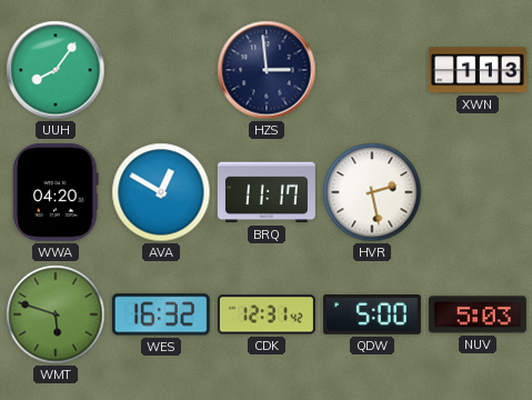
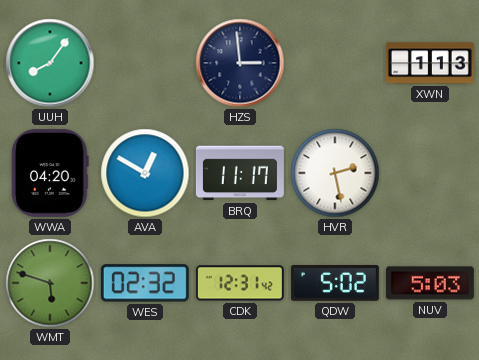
WES: 16:32 -> 02:32 (145, 283)
QDW: 5:00 -> 5:02 (335, 283)
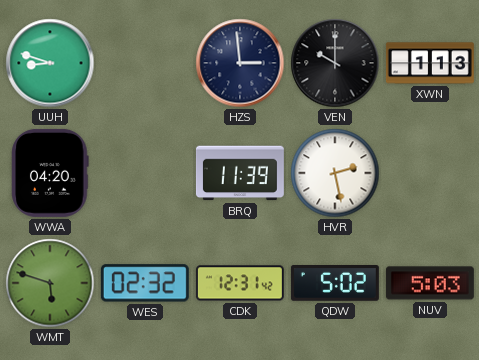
UUH: 8:06 -> 8:48 (50, 63)
VEN: none -> 10:00 (335, 63)
AVA: 12:50 -> none (145, 173)
BRQ: 11:17 -> 11:39 (240, 173)
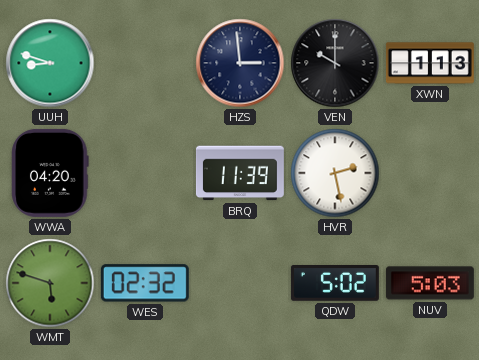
CDK: 12:31 -> none (240, 283)
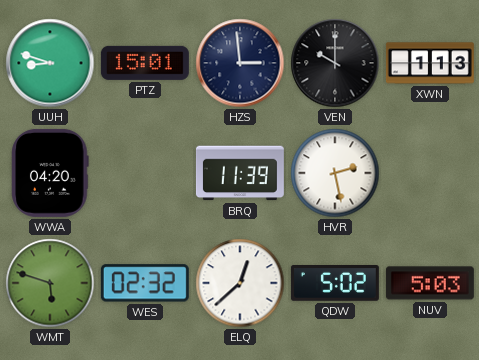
PTZ: none -> 15:01 (145, 63)
ELQ: none -> 12:38 (240, 283)
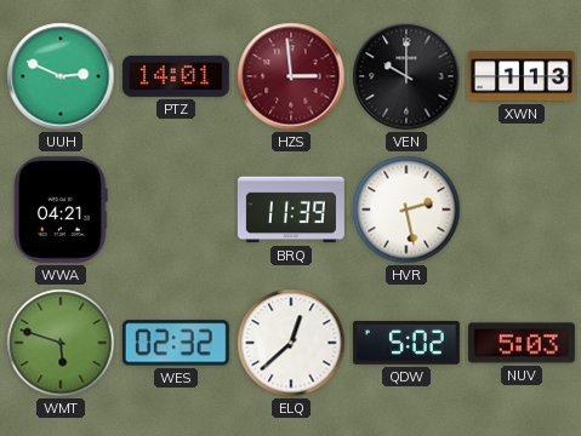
UUH: 8:48 -> 2:49 (61, 76)
PTZ: 15:01 -> 14:01 (176, 76)
HZS dial: navy -> burgundy (291, 76)
WWA: 04:20 -> 04:21 (61, 210)
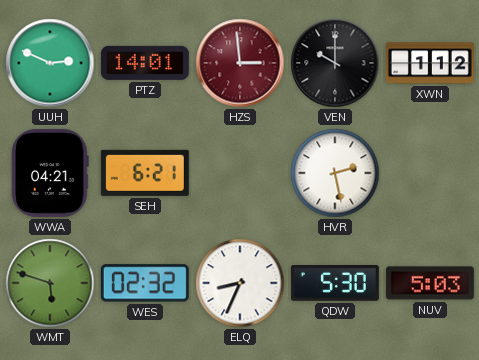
XWN: 1:13 -> 1:12 (430, 63)
SEH: none -> 6:21 (145, 173)
BRQ: 11:39 -> none (291, 210)
ELQ: 12:38 -> 8:34 (240, 283)
QDW: 5:02 -> 5:30 (335, 283)
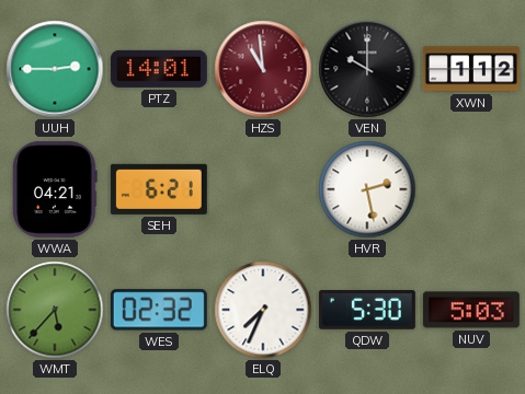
UUH: 2:49 -> 2:45 (55, 69)
HZS: 2:59 -> 10:59 (263, 69)
WMT: 5:48 -> 5:37 (55, 310)
ELQ: 8:34 -> 7:34 (263, 310)
